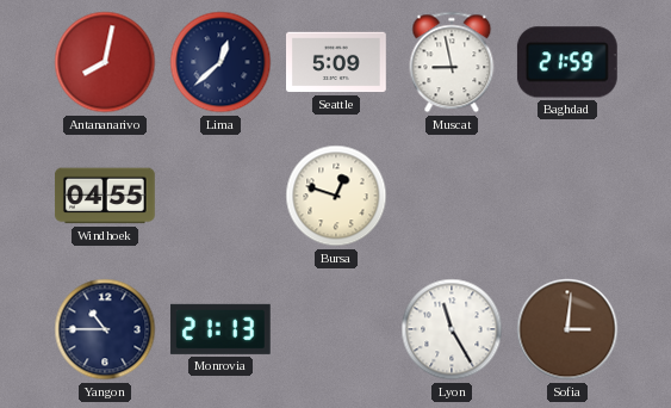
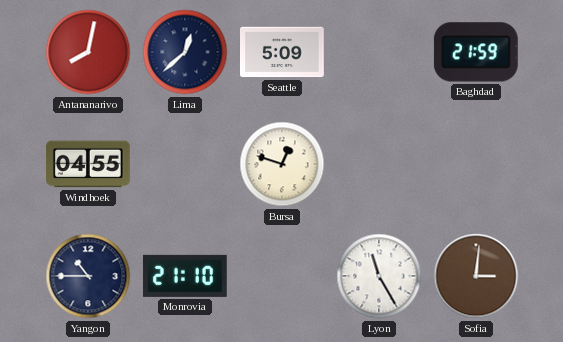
Muscat: 8:58 -> none (452, 62)
Monrovia: 21:13 -> 21:10 (185, 276)
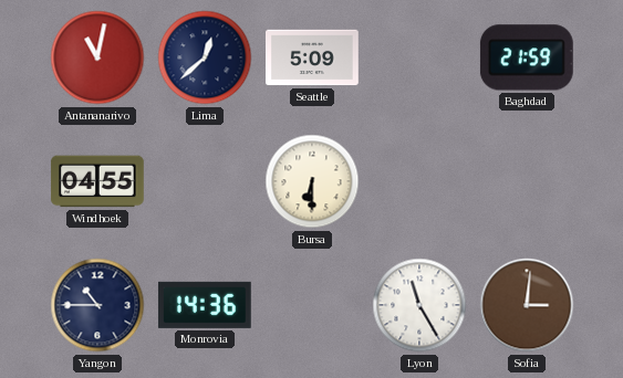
Antananarivo: 8:02 -> 11:02 (97, 57)
Bursa: 12:48 -> 6:30 (312, 181)
Monrovia: 21:10 -> 14:36 (205, 305)
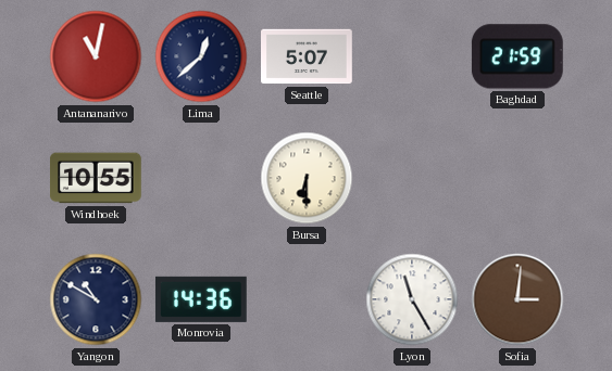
Seattle: 5:09 -> 5:07 (308, 56)
Windhoek: 04:55 -> 10:55 (97, 178)
Yangon: 10:45 -> 10:50 (96, 299)
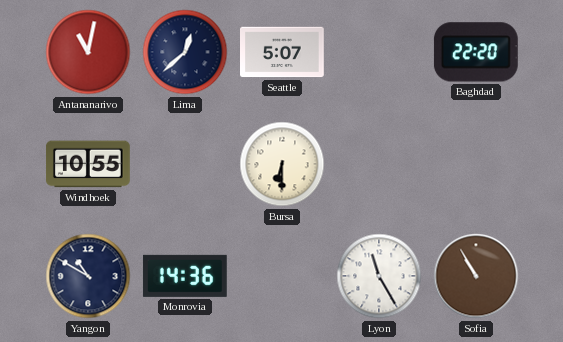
Baghdad: 21:59 -> 22:20 (476, 52)
Sofia: 3:01 -> 10:55 (476, 276)
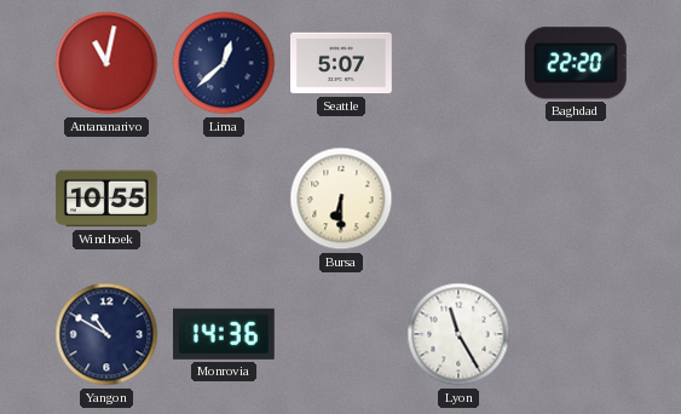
Sofia: 10:55 -> none (476, 276)
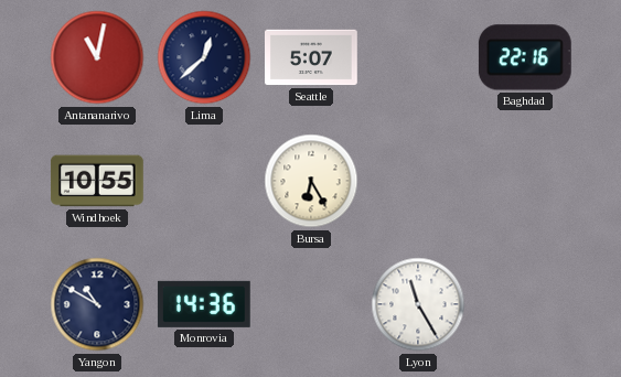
Baghdad: 22:20 -> 22:16 (525, 57)
Bursa: 6:30 -> 6:25 (311, 181)
